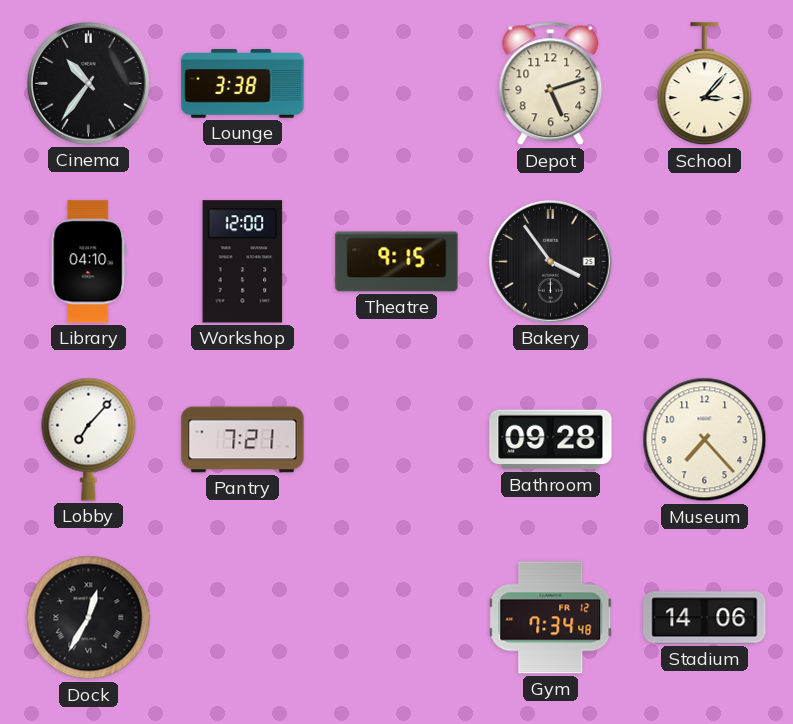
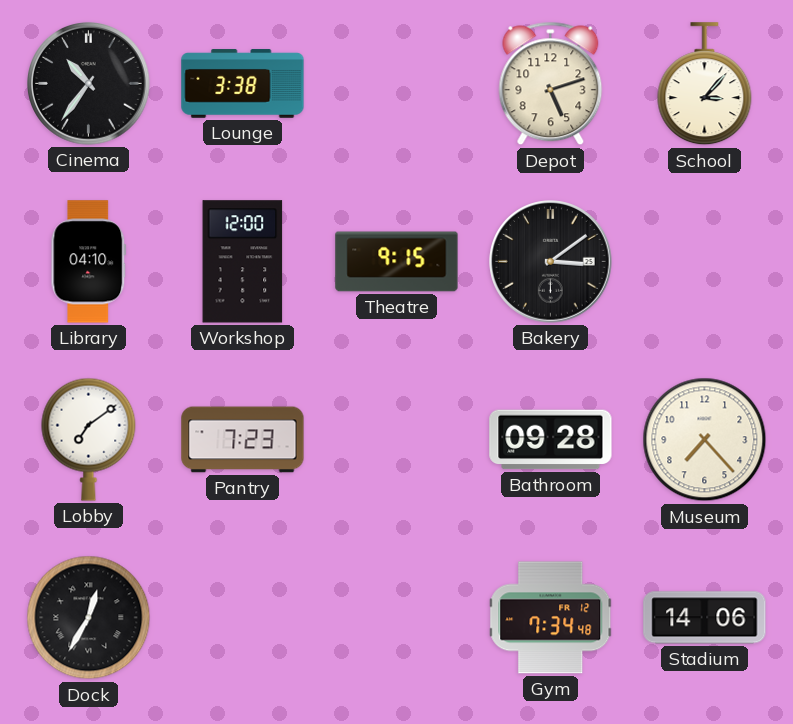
Bakery: 3:54 -> 3:09 (551, 262)
Lobby: 7:07 -> 7:09 (89, 439)
Pantry: 7:21 -> 7:23 (243, 440)
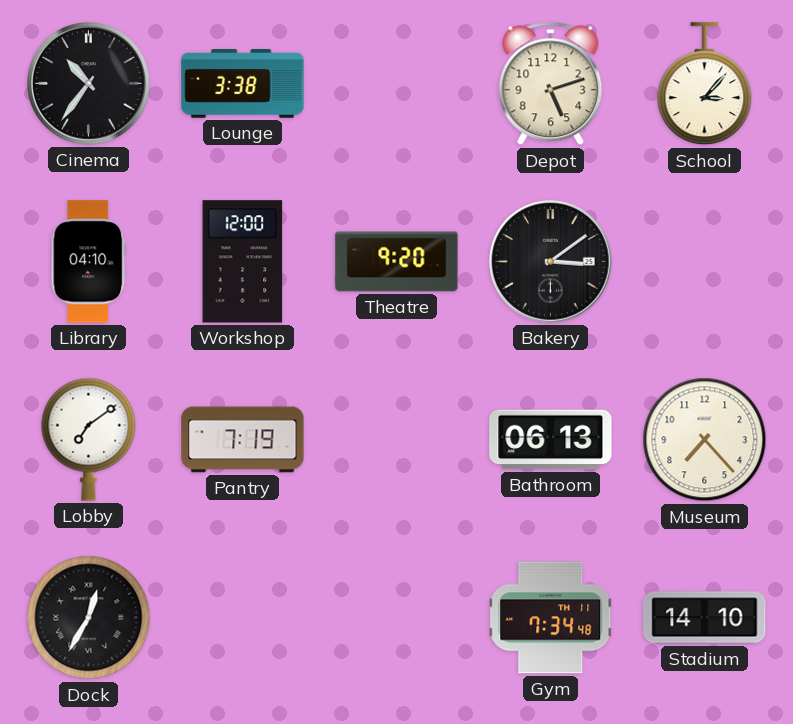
Theatre: 9:15 -> 9:20 (397, 262)
Pantry: 7:23 -> 7:19 (243, 440)
Bathroom: 09:28 -> 06:13 (551, 440)
Gym date: FR 12 -> TH 11 (551, 618)
Stadium: 14:06 -> 14:10 (705, 618)
